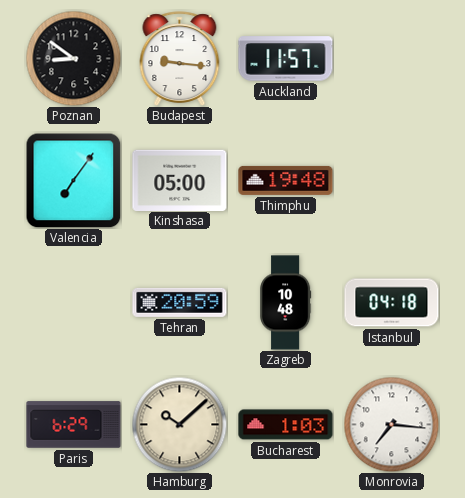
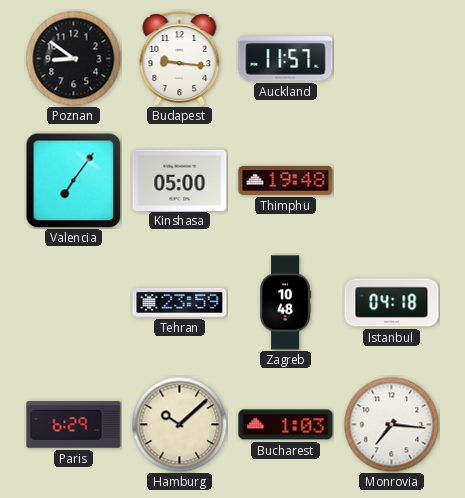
Tehran: 20:59 -> 23:59 (180, 302)
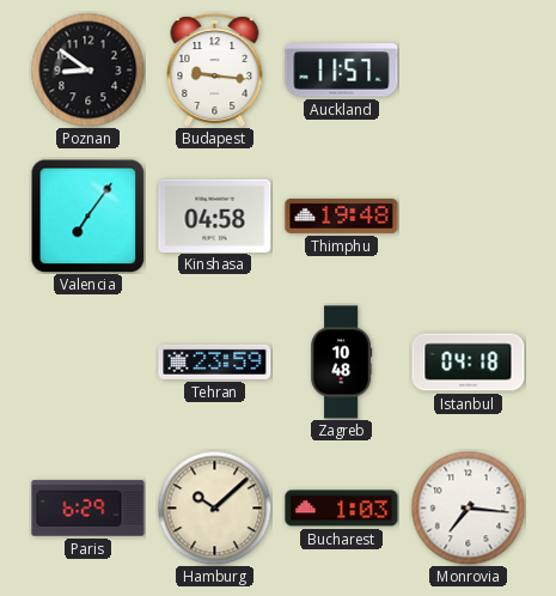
Kinshasa: 05:00 -> 04:58 (215, 215)
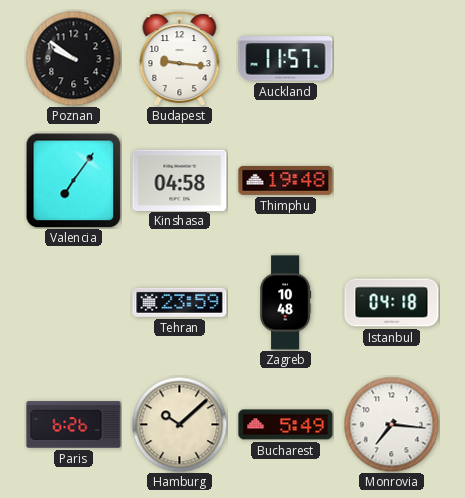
Poznan: 8:51 -> 9:51 (73, 58)
Paris: 6:29 -> 6:26 (74, 425)
Bucharest: 1:03 -> 5:49 (286, 425)
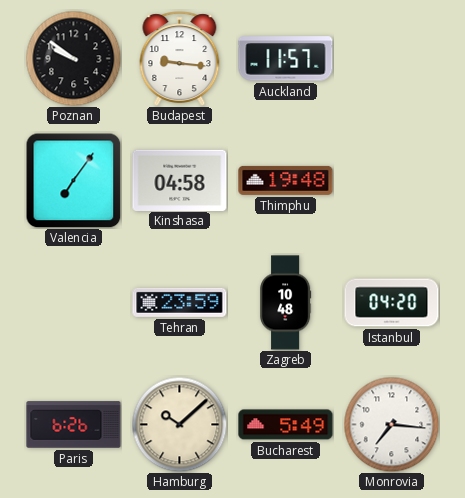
Istanbul: 04:18 -> 04:20 (392, 303)
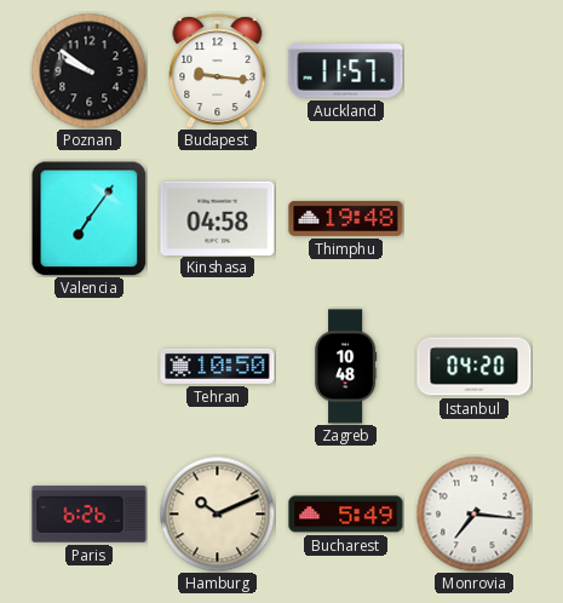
Tehran: 23:59 -> 10:50 (218, 366)
Hamburg: 10:08 -> 10:11 (217, 513)
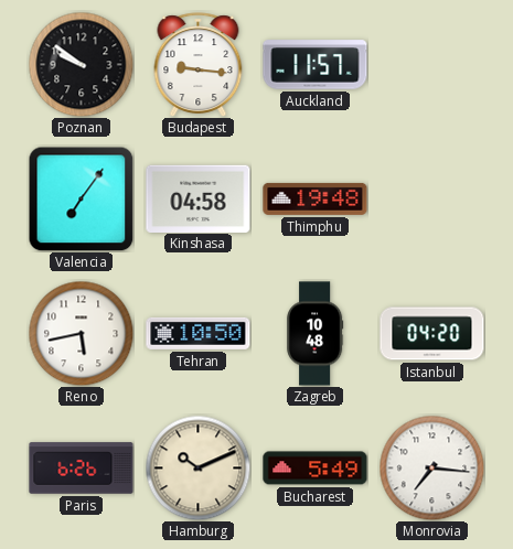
Reno: none -> 5:43 (81, 333)
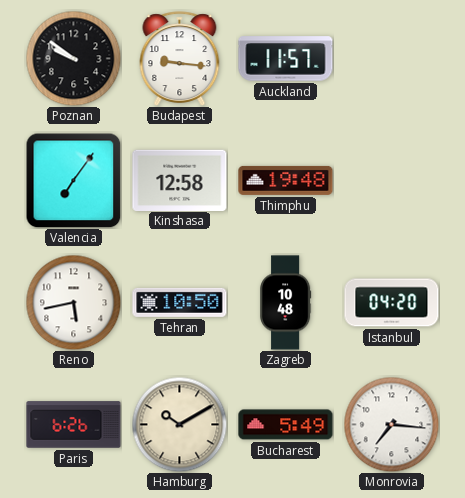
Kinshasa: 04:58 -> 12:58 (180, 180)
Hamburg: 10:11 -> 10:10 (179, 424)
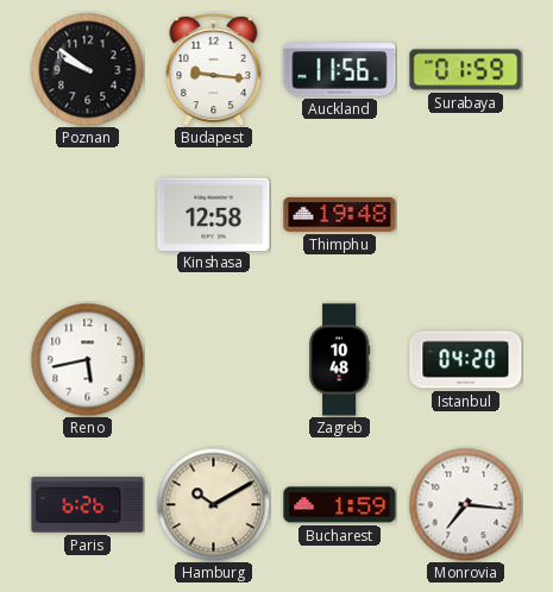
Auckland: 11:57 -> 11:56 (340, 70)
Surabaya: none -> 01:59 (466, 70)
Valencia: 7:06 -> none (73, 180)
Tehran: 10:50 -> none (180, 302)
Bucharest: 5:49 -> 1:59 (340, 505)
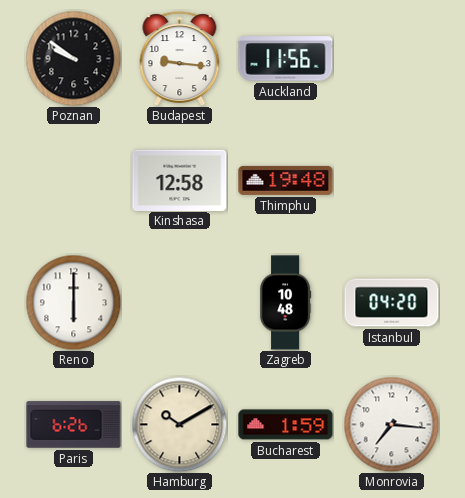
Surabaya: 01:59 -> none (466, 70)
Reno: 5:43 -> 6:00 (73, 302)
